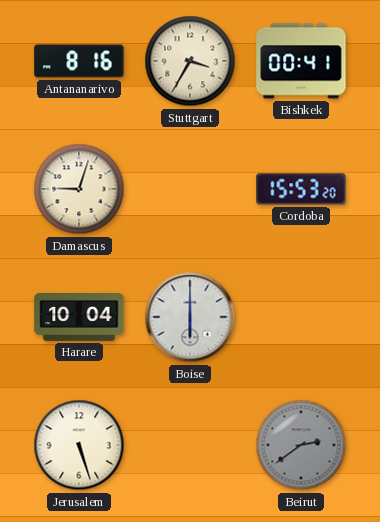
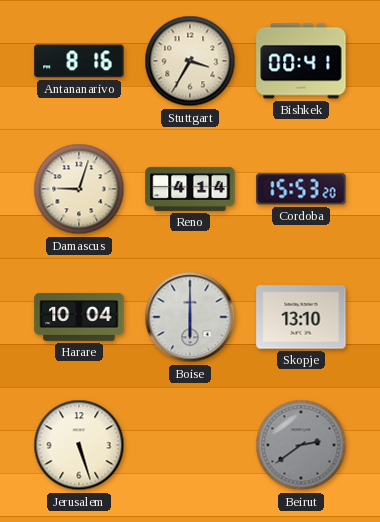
Reno: none -> 4:14 (190, 189)
Skopje: none -> 13:10 (301, 317)
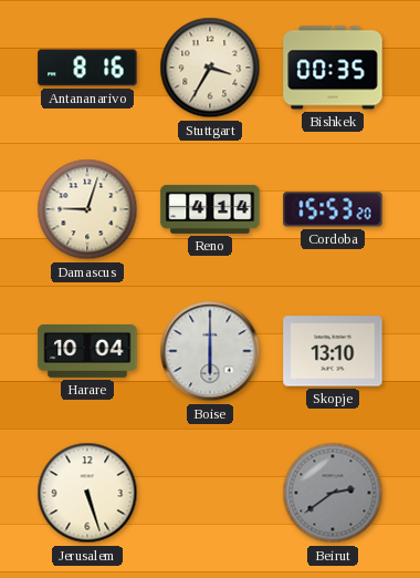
Bishkek: 00:41 -> 00:35 (333, 68)
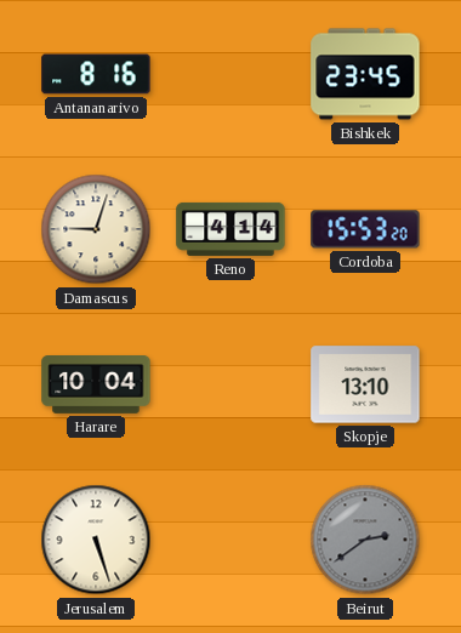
Stuttgart: 3:35 -> none (210, 68)
Bishkek: 00:35 -> 23:45 (365, 74)
Boise: 6:00 -> none (210, 351)
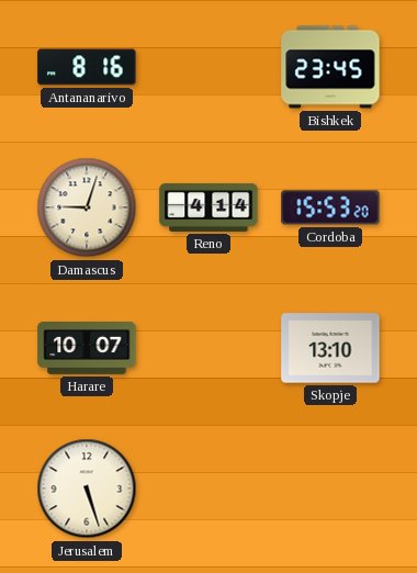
Harare: 10:04 -> 10:07 (87, 349)
Beirut: 2:39 -> none (365, 540)
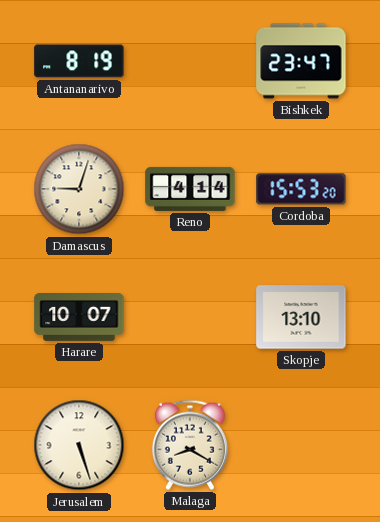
Antananarivo: 8:16 -> 8:19 (79, 61)
Bishkek: 23:45 -> 23:47 (301, 61)
Malaga: none -> 8:20 (190, 445)
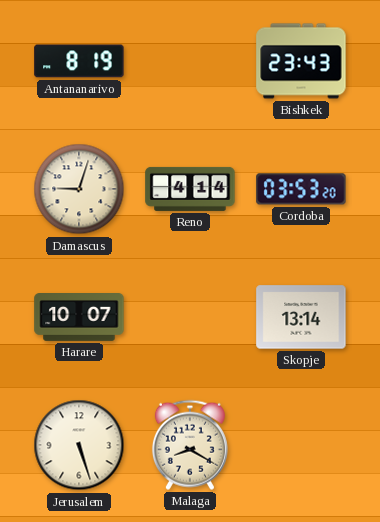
Bishkek: 23:47 -> 23:43 (301, 61)
Cordoba: 15:53 -> 03:53 (301, 189)
Skopje: 13:10 -> 13:14 (301, 317)
